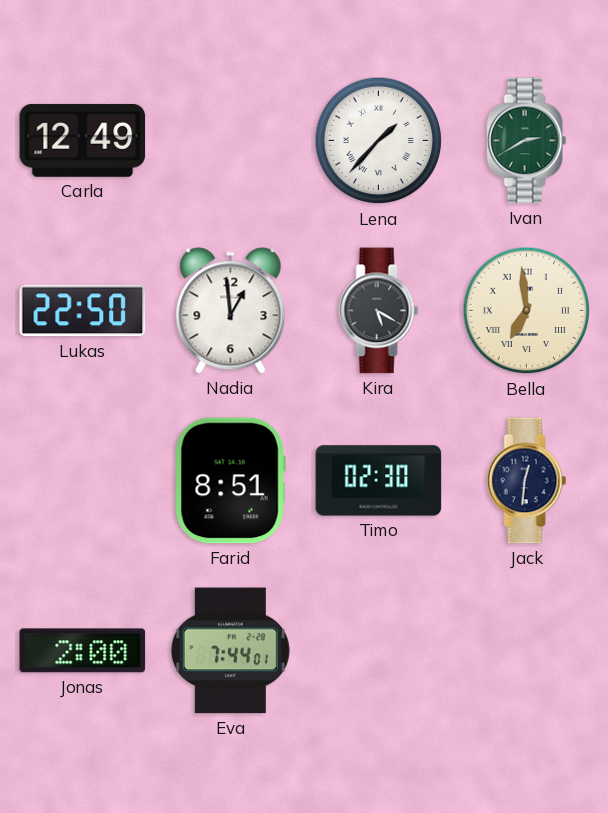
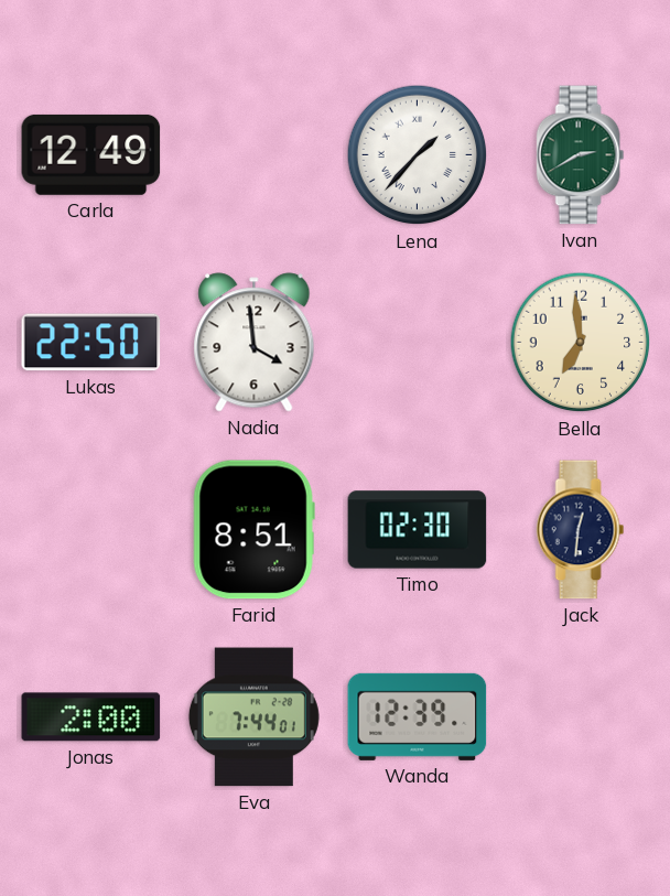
Nadia: 12:59 -> 3:59 (255, 343)
Kira: 5:20 -> none (379, 311)
Bella numerals: Roman -> Arabic (581, 343)
Wanda: none -> 12:39 (418, 716)
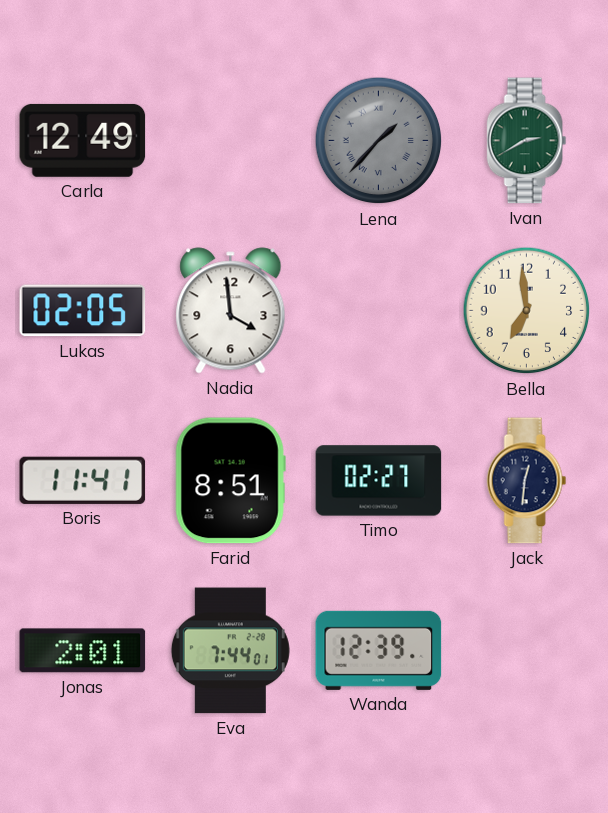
Lena dial: white -> grey (379, 141)
Lukas: 22:50 -> 02:05 (83, 311)
Boris: none -> 11:41 (83, 480)
Timo: 02:30 -> 02:27 (379, 481)
Jonas: 2:00 -> 2:01 (83, 651)
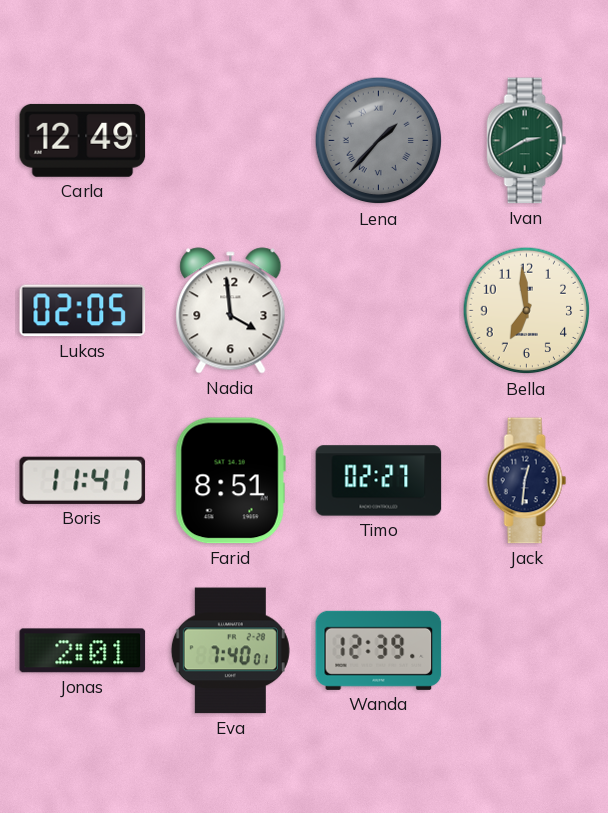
Eva: 7:44 -> 7:40 (230, 651)
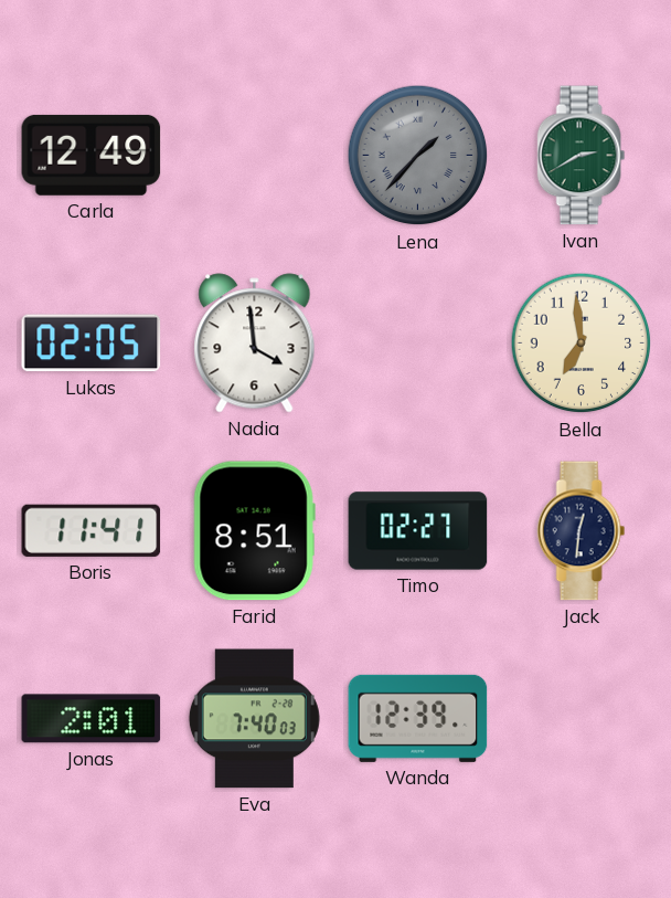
Eva: 7:40:01 -> 7:40:03 (254, 719)
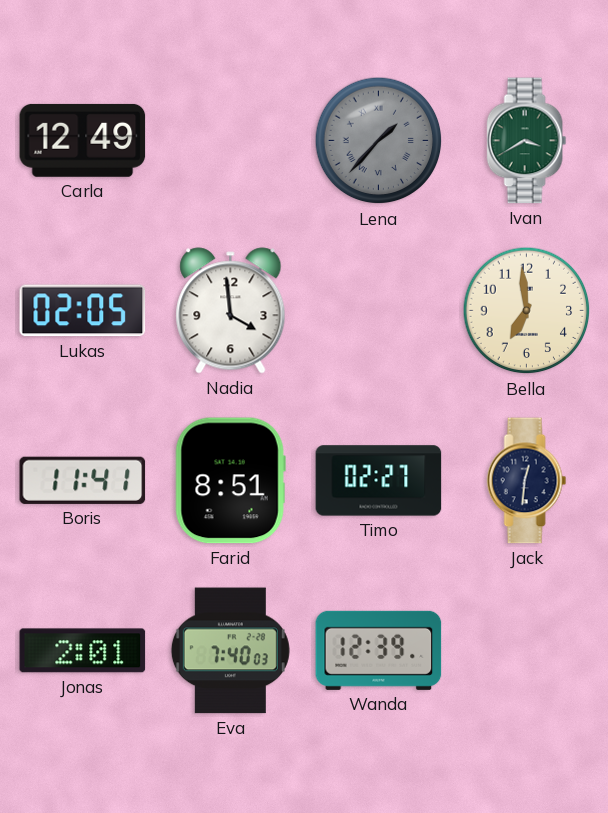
Ivan: 2:40 -> 3:40 (527, 141)
